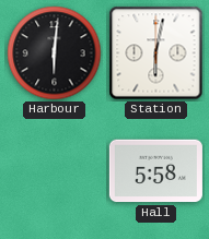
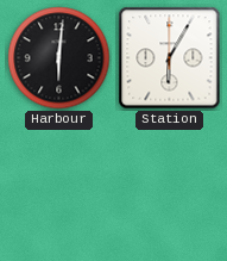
Station: 6:02 -> 6:05 (170, 58)
Hall: 5:58 -> none (155, 171)
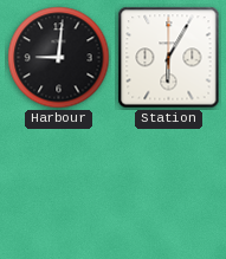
Harbour: 6:01 -> 9:01 (59, 58)
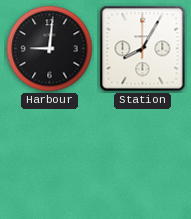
Station: 6:05 -> 8:05 (143, 49)
